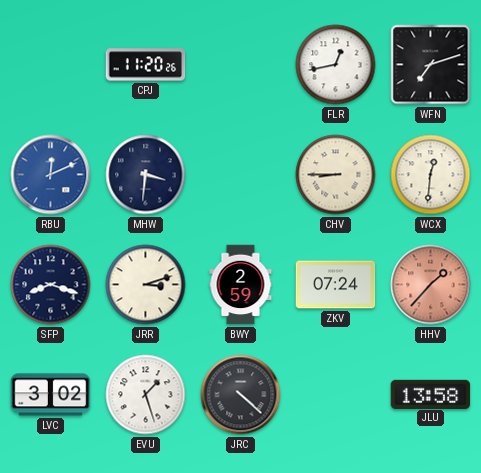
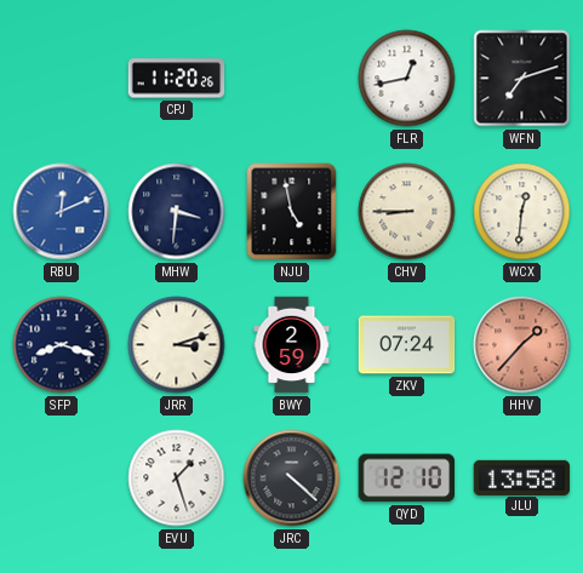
NJU: none -> 4:58 (292, 212)
LVC: 3:02 -> none (51, 395)
QYD: none -> 12:10 (406, 479)
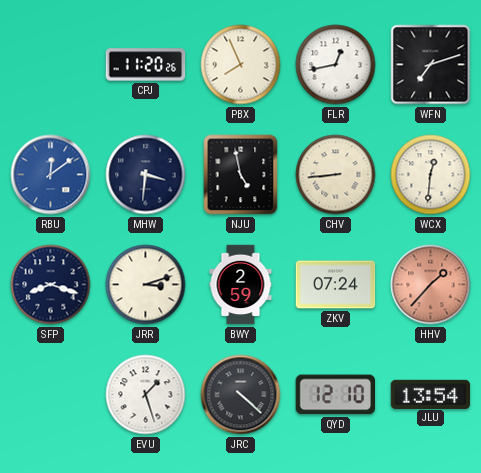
PBX: none -> 7:56 (241, 65)
RBU: 12:11 -> 12:09 (51, 175)
CHV: 8:45 -> 8:44 (336, 175)
JLU: 13:58 -> 13:54 (431, 394)
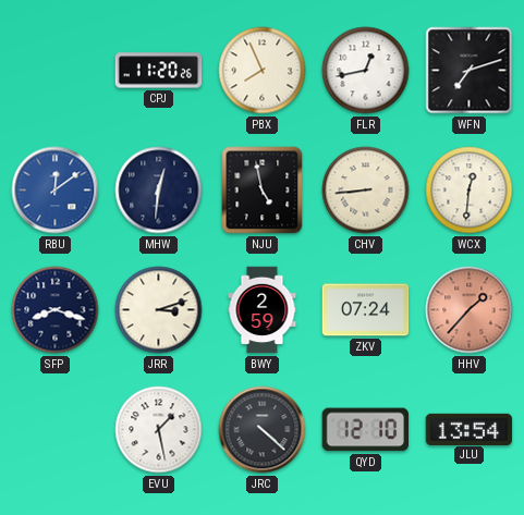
MHW: 3:31 -> 12:31 (159, 191)
EVU: 1:27 -> 1:28 (159, 430)
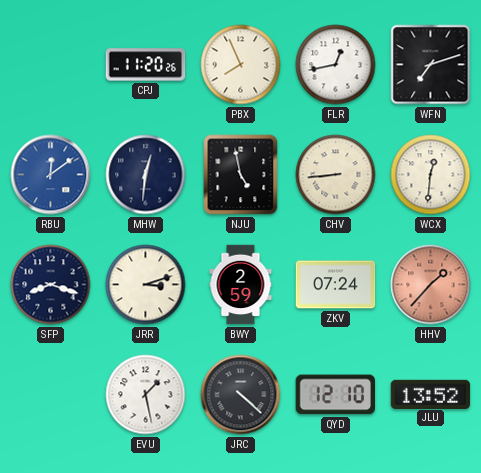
JLU: 13:54 -> 13:52 (431, 394)
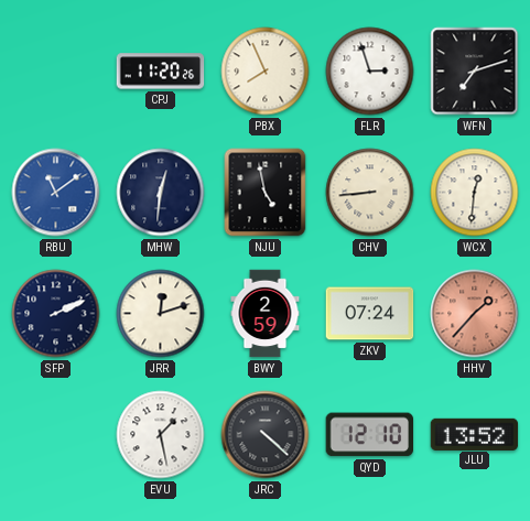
FLR: 12:43 -> 2:57 (370, 72)
RBU: 12:09 -> 11:09 (56, 193)
SFP: 8:18 -> 2:11 (56, 314)
JRR: 3:12 -> 12:12 (161, 314)
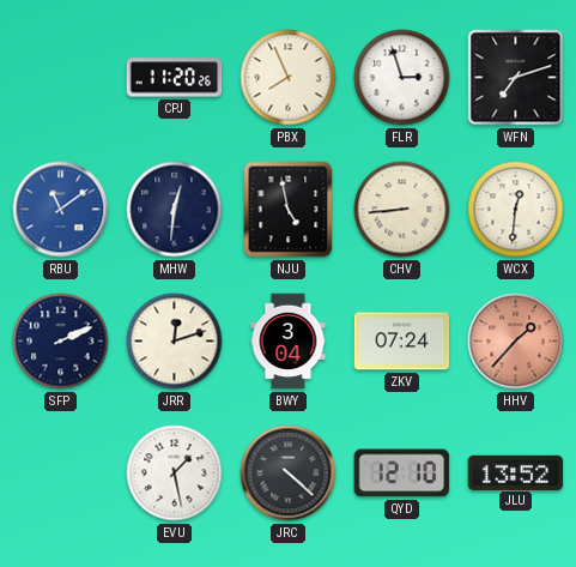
BWY: 2:59 -> 3:04 (289, 342)
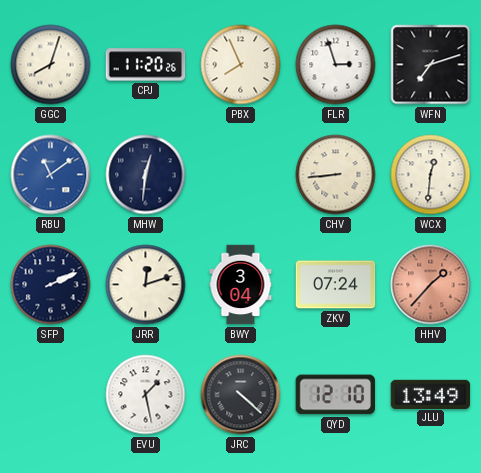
GGC: none -> 8:03 (51, 65)
NJU: 4:58 -> none (289, 210)
JLU: 13:52 -> 13:49 (431, 394)
